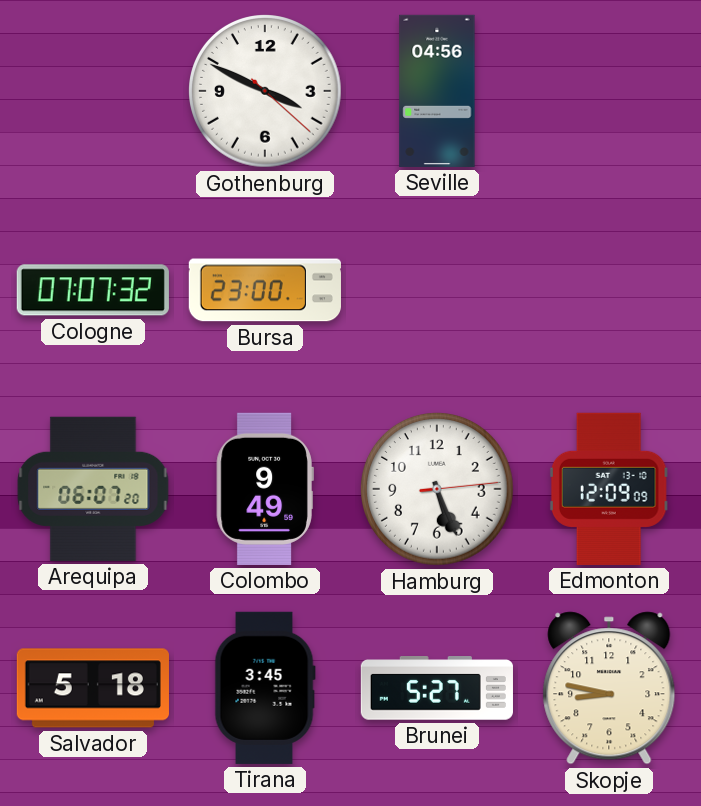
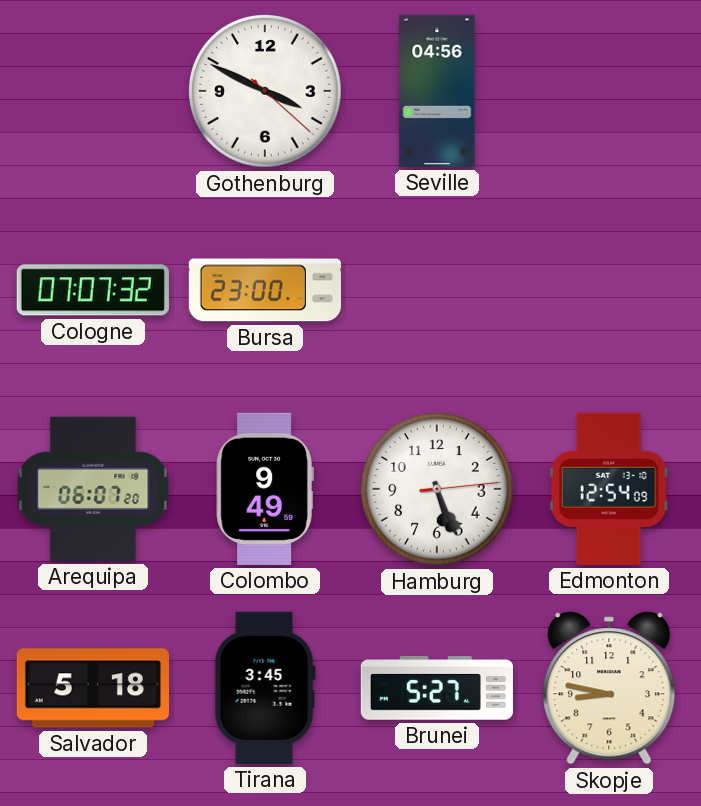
Edmonton: 12:09 -> 12:54 (609, 489)
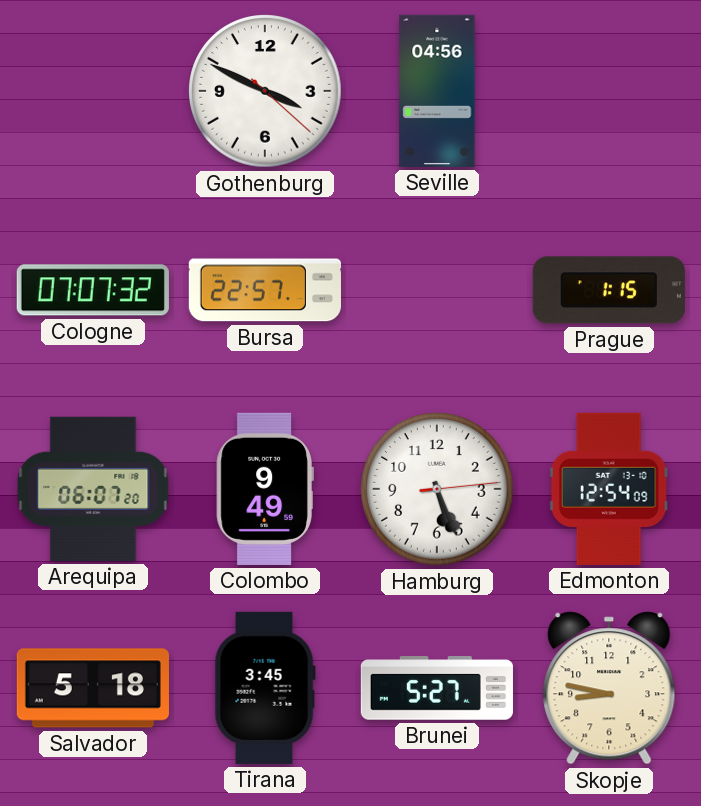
Bursa: 23:00 -> 22:57 (265, 290)
Prague: none -> 1:15 (609, 290)
